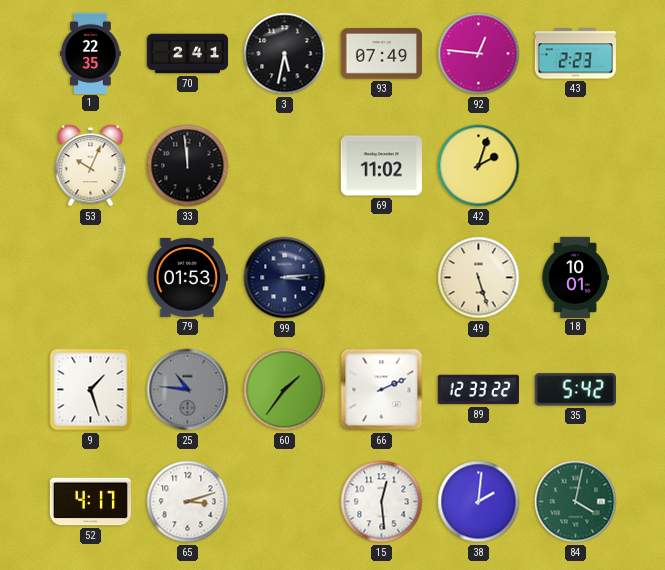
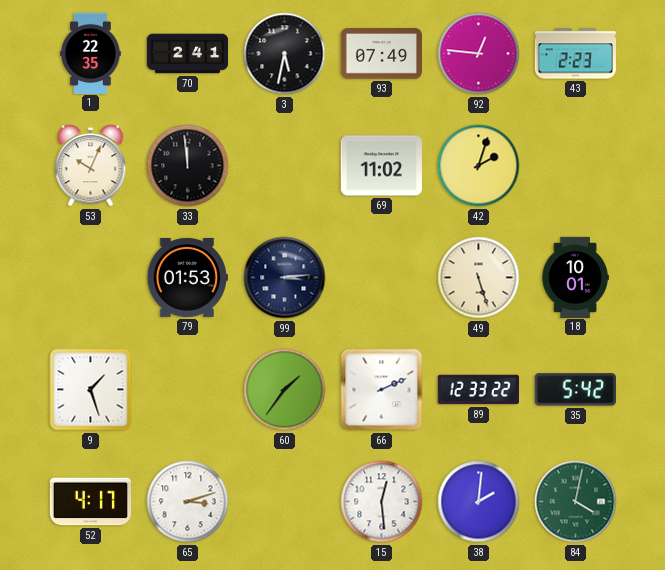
25: 10:46 -> none (188, 390)
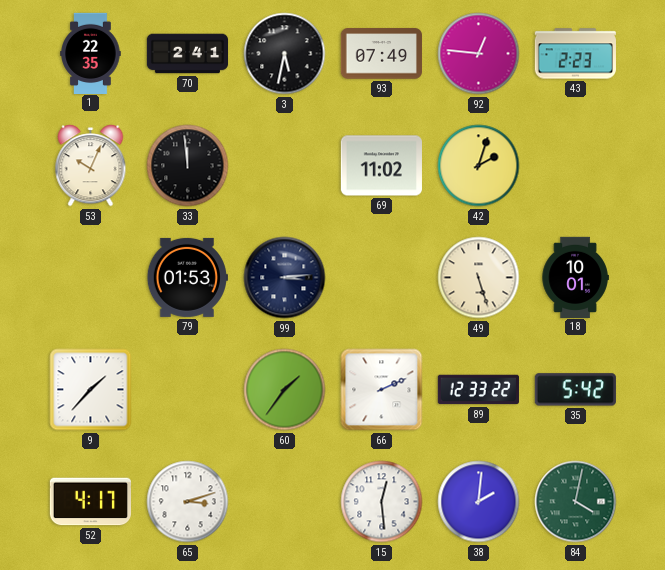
9: 1:27 -> 1:37 (91, 390)
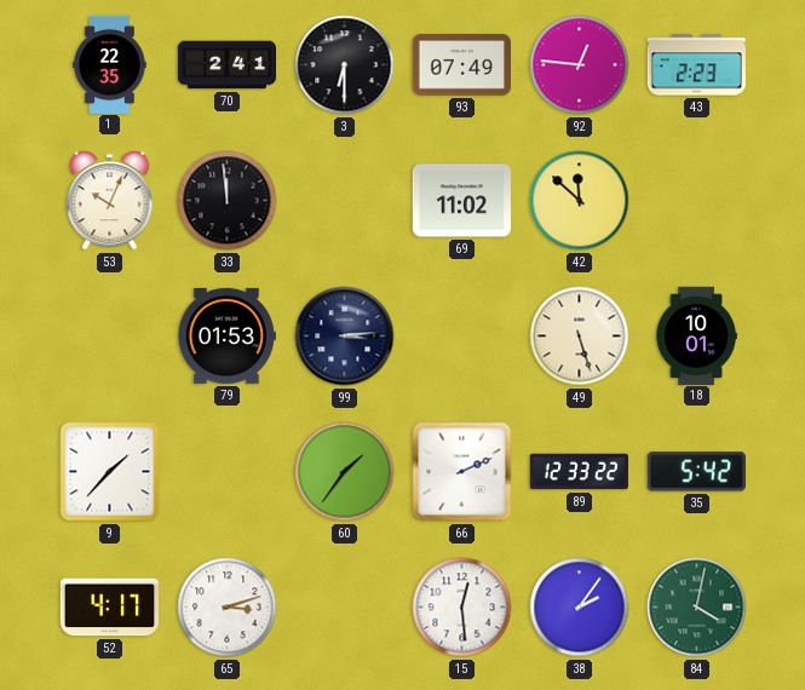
3: 5:32 -> 6:30 (345, 65)
42: 2:03 -> 11:52 (580, 201)
38: 2:01 -> 2:06 (580, 608)
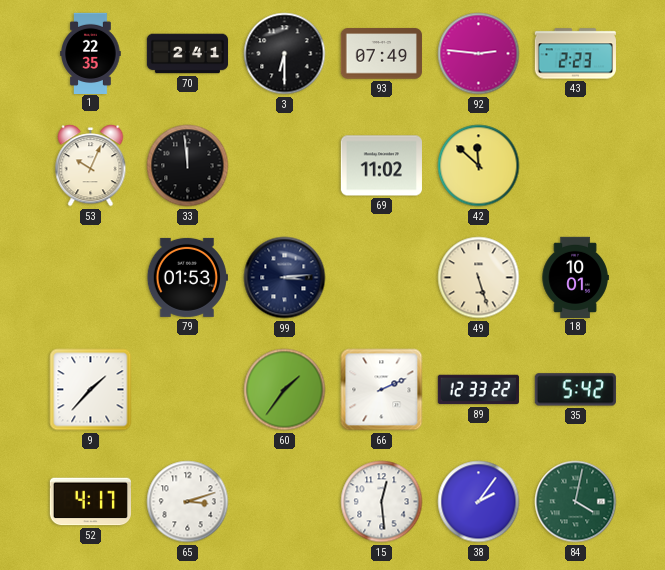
92: 12:46 -> 2:46 (479, 54)
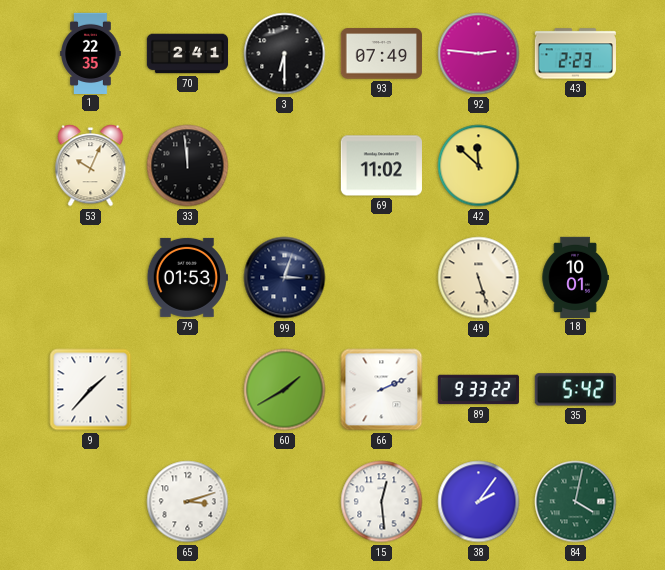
99: 3:14 -> 3:03 (285, 278)
60: 1:36 -> 1:40 (285, 390)
89: 12:33 -> 9:33 (478, 390)
52: 4:17 -> none (90, 502)
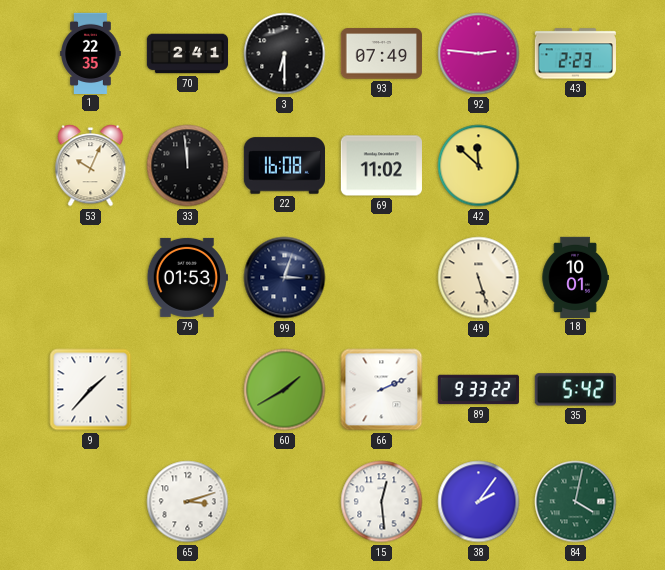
22: none -> 16:08 (284, 166)
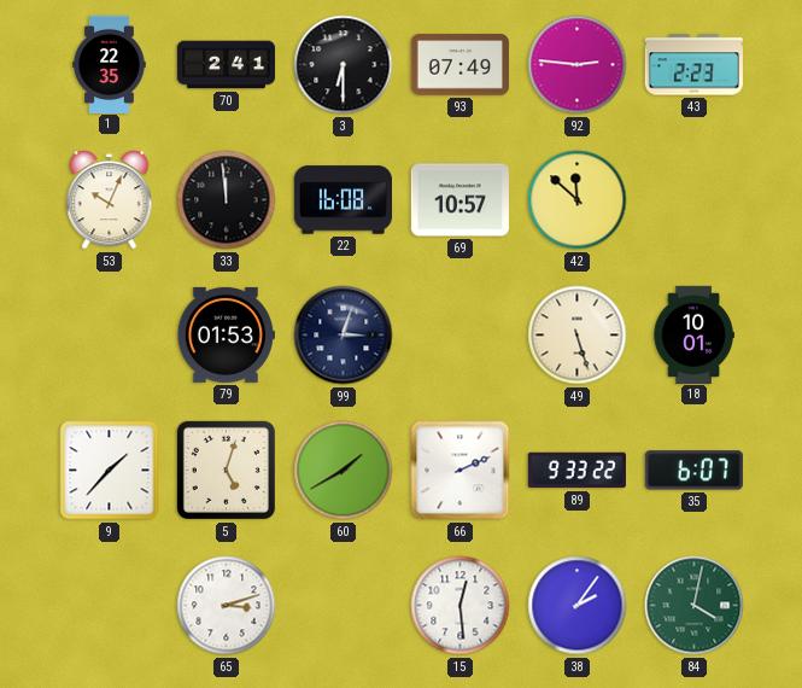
69: 11:02 -> 10:57 (459, 200)
5: none -> 5:03 (226, 470)
35: 5:42 -> 6:07 (693, 471)
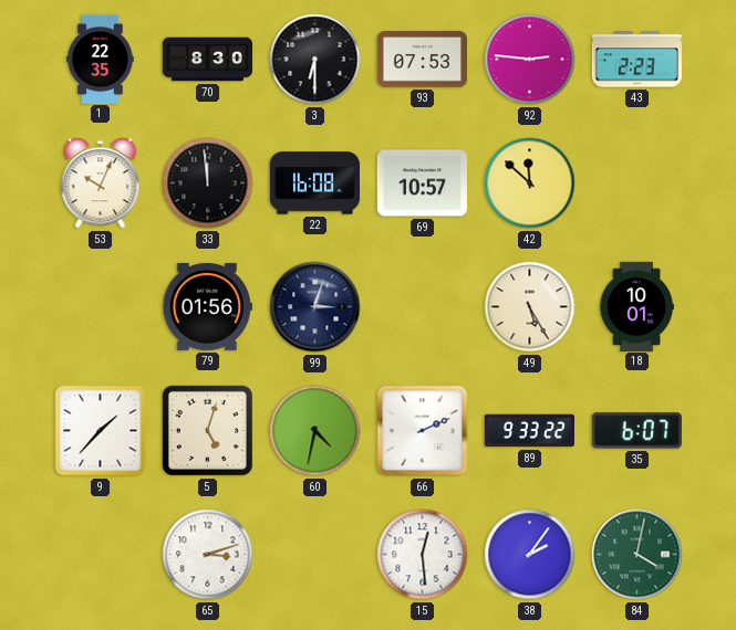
70: 2:41 -> 8:30 (208, 60)
93: 07:49 -> 07:53 (422, 60)
79: 01:53 -> 01:56 (207, 306)
49: 5:27 -> 5:25 (530, 307)
60: 1:40 -> 4:32 (315, 431)
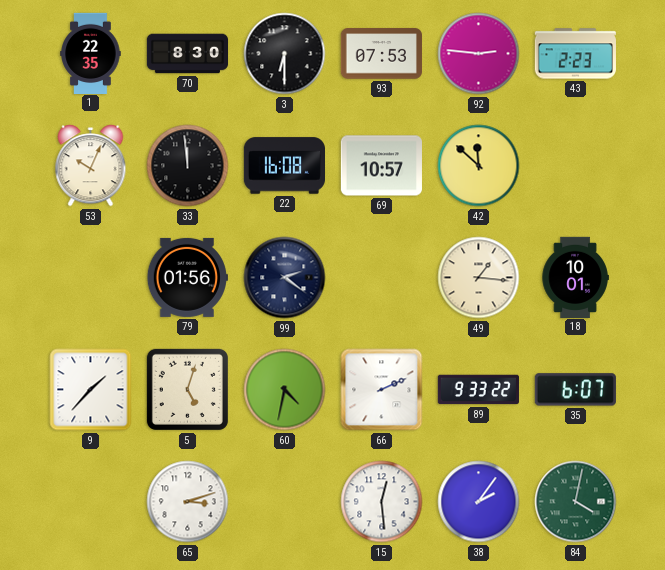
99: 3:03 -> 2:21 (285, 278)
49: 5:25 -> 1:16 (479, 278)
